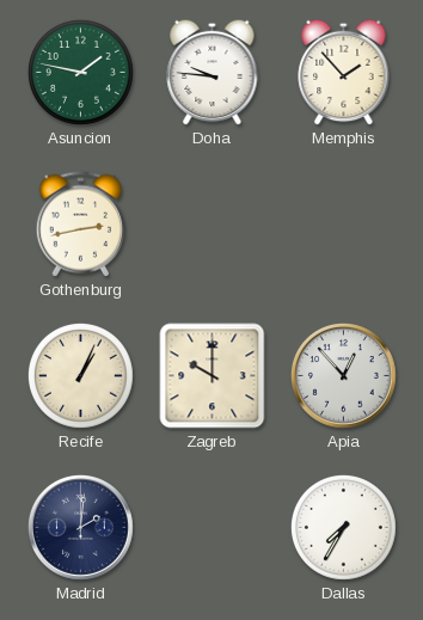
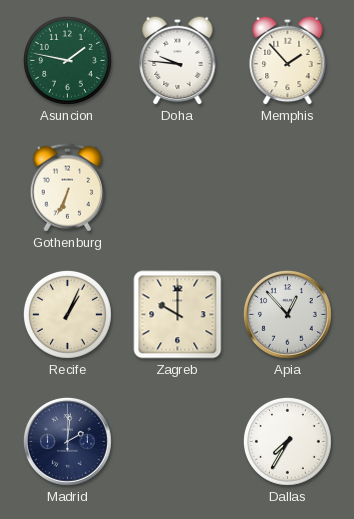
Gothenburg: 2:43 -> 6:34 (68, 188)
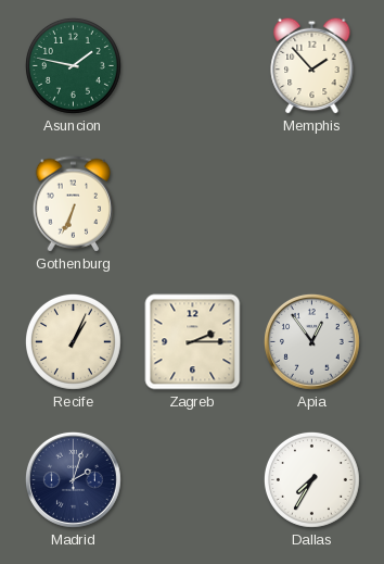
Doha: 9:46 -> none (178, 60)
Zagreb: 10:00 -> 2:15 (193, 342)
Apia: 12:53 -> 12:54 (311, 341)
Madrid: 2:01 -> 2:03 (73, 479)
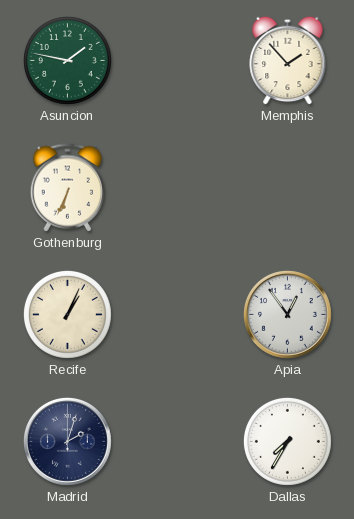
Zagreb: 2:15 -> none (193, 342)
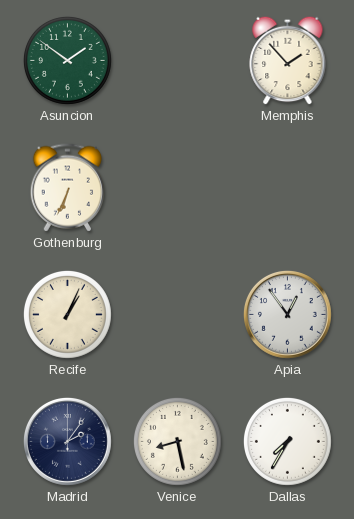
Asuncion: 1:47 -> 1:51 (67, 60)
Madrid: 2:03 -> 2:06 (67, 441)
Venice: none -> 8:28 (177, 441)
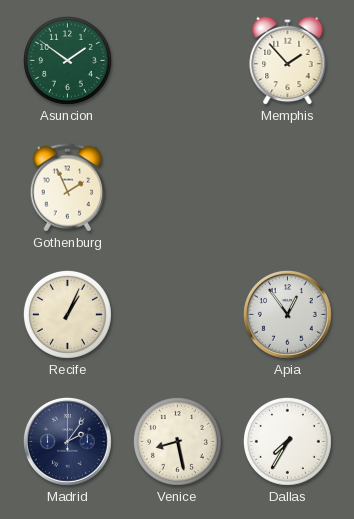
Gothenburg: 6:34 -> 1:56 (68, 188)
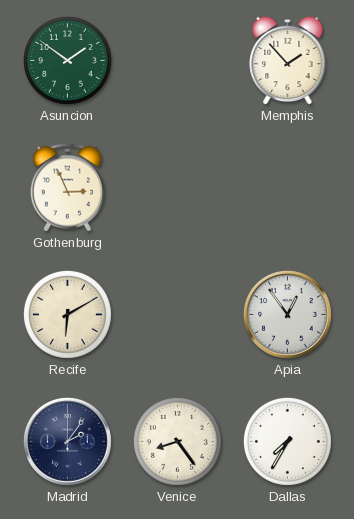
Gothenburg: 1:56 -> 2:56 (68, 188)
Recife: 1:04 -> 6:10 (67, 314)
Venice: 8:28 -> 8:24 (177, 441)
